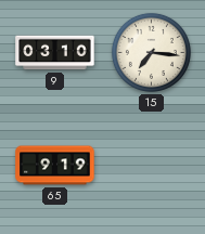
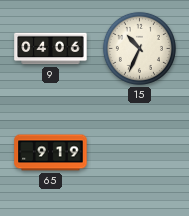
9: 03:10 -> 04:06 (51, 49)
15: 7:16 -> 10:34 (139, 48)
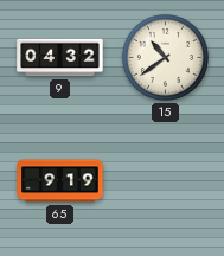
9: 04:06 -> 04:32 (60, 58)
15: 10:34 -> 10:39 (165, 57)
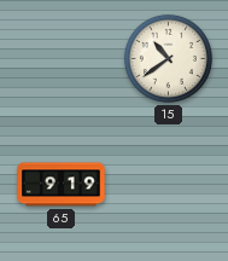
9: 04:32 -> none (60, 58)
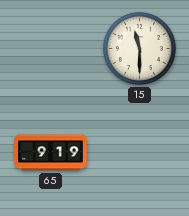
15: 10:39 -> 11:30 (139, 48)
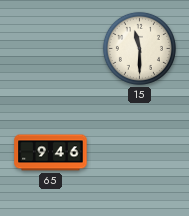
65: 9:19 -> 9:46 (51, 153)
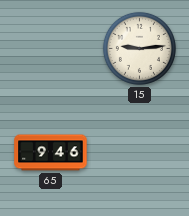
15: 11:30 -> 9:14 (139, 48)
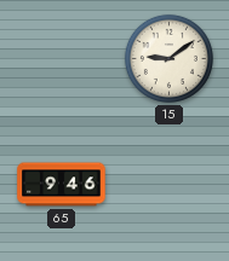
15: 9:14 -> 9:09 (168, 58)
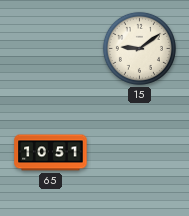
65: 9:46 -> 10:51 (51, 153)
